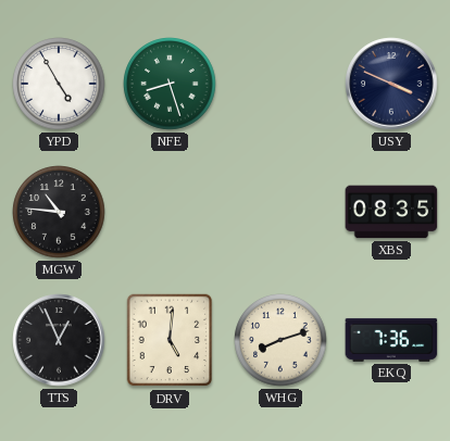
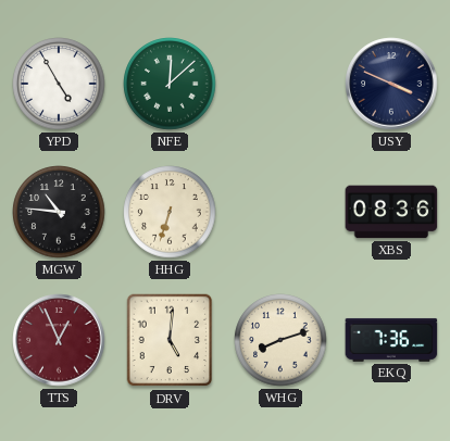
NFE: 8:27 -> 12:08 (170, 84)
HHG: none -> 6:33 (170, 212)
XBS: 08:35 -> 08:36 (391, 212)
TTS dial: black -> burgundy (59, 340)
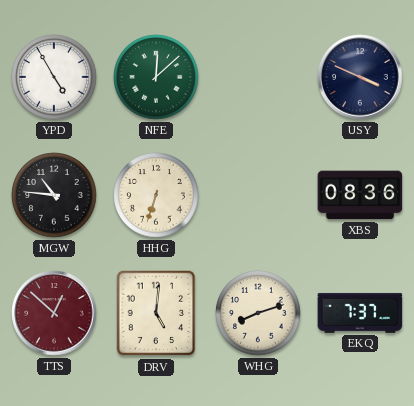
TTS: 12:56 -> 12:52 (54, 313)
EKQ: 7:36 -> 7:37 (360, 313)
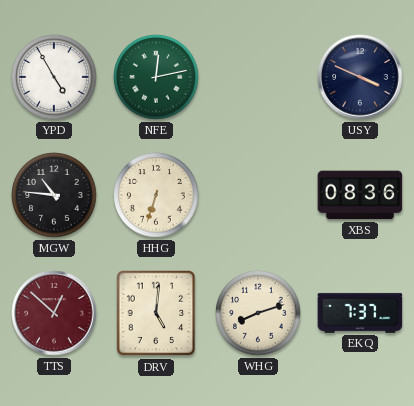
NFE: 12:08 -> 12:13 (156, 77)
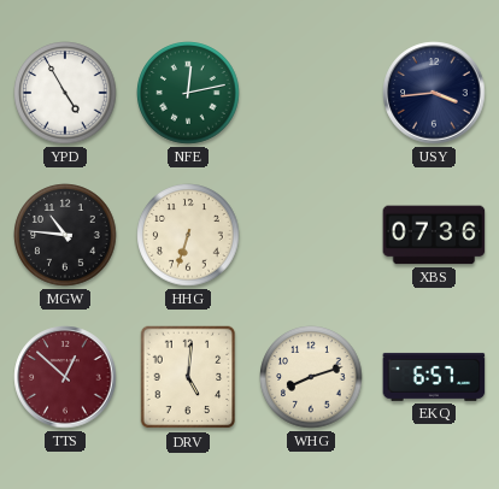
USY: 3:49 -> 3:44 (434, 93)
XBS: 08:36 -> 07:36 (434, 235)
EKQ: 7:37 -> 6:57 (434, 377)
